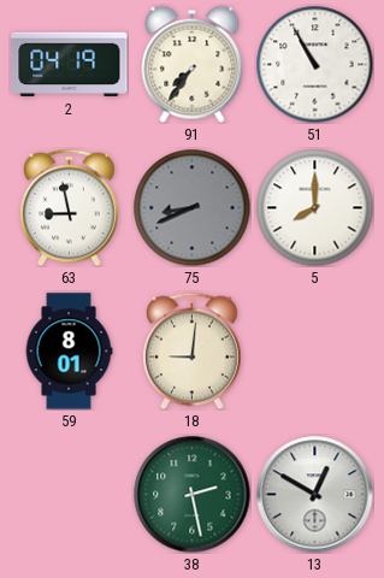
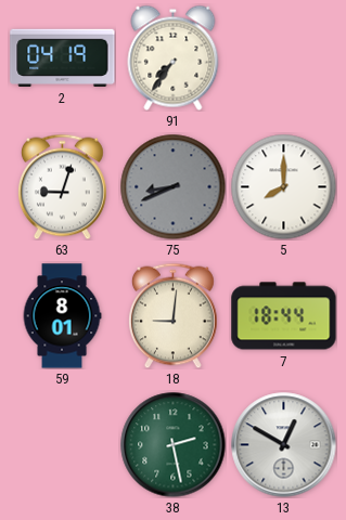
51: 10:55 -> none (314, 64)
63: 8:58 -> 9:03 (63, 186)
7: none -> 18:44 (284, 316)
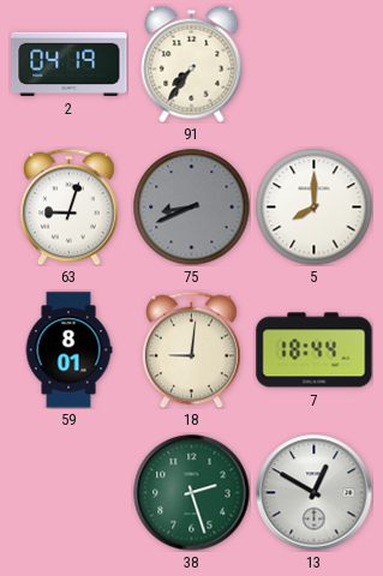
38: 2:28 -> 2:27 (192, 493)
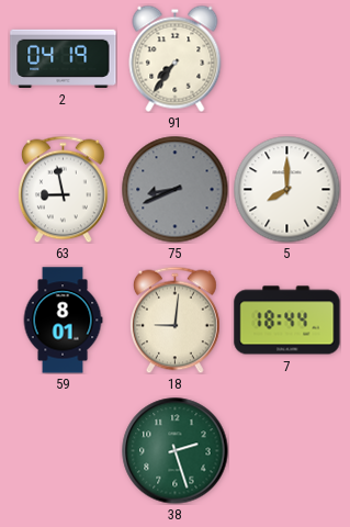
63: 9:03 -> 8:58 (64, 189)
13: 12:50 -> none (315, 493)
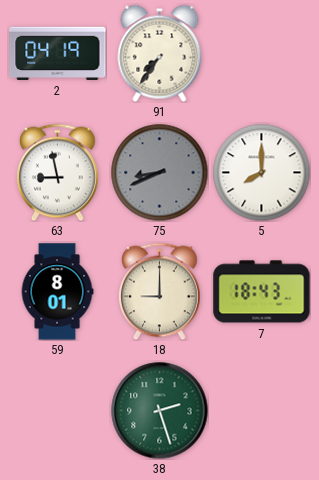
18: 9:01 -> 9:00 (160, 291)
7: 18:44 -> 18:43 (262, 292)
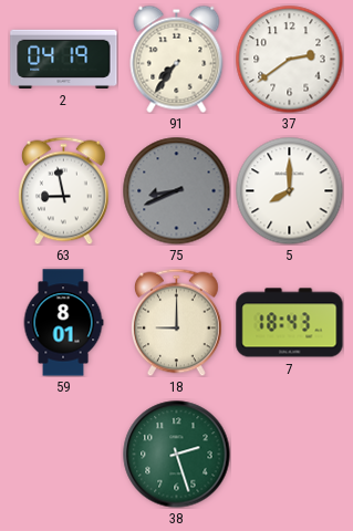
37: none -> 2:39 (289, 59)
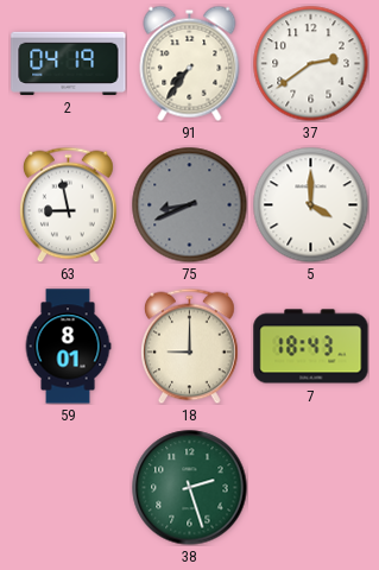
5: 8:00 -> 4:00 (310, 204)
